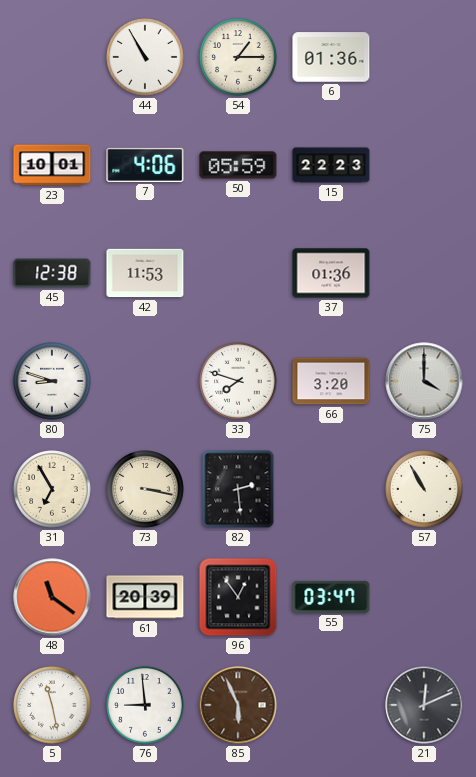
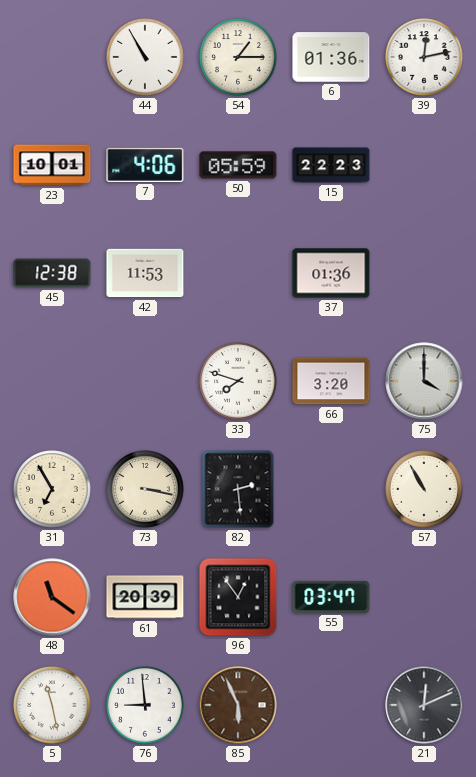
39: none -> 12:13 (424, 57)
80: 8:48 -> none (52, 381)
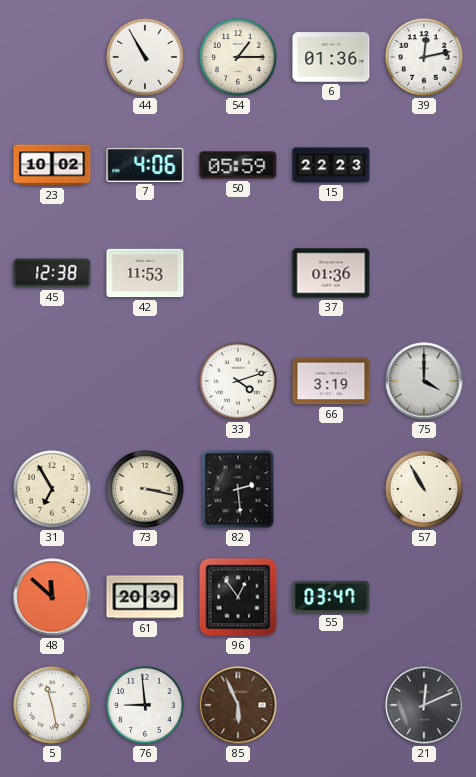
23: 10:01 -> 10:02 (52, 165)
33: 7:48 -> 4:12 (238, 381)
66: 3:20 -> 3:19 (331, 381)
48: 11:21 -> 11:52 (52, 597)
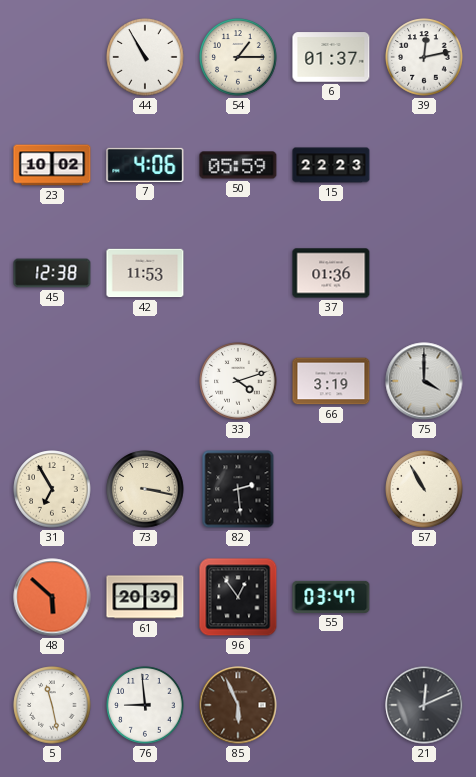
6: 01:36 -> 01:37 (331, 57)
48: 11:52 -> 5:52 (52, 597)
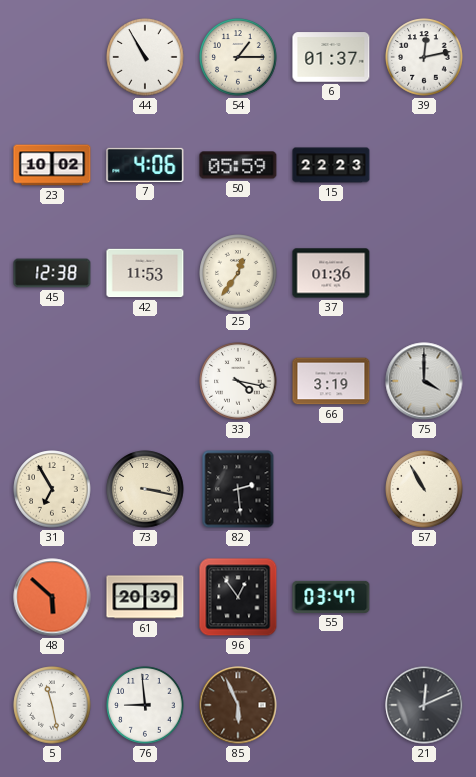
25: none -> 12:36 (238, 273)
33: 4:12 -> 4:17 (238, 381)
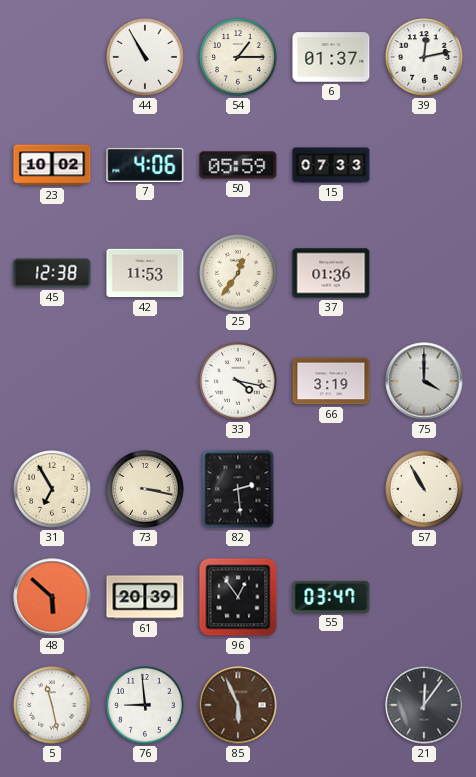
15: 22:23 -> 07:33 (331, 165)
21: 12:11 -> 12:06 (424, 705)
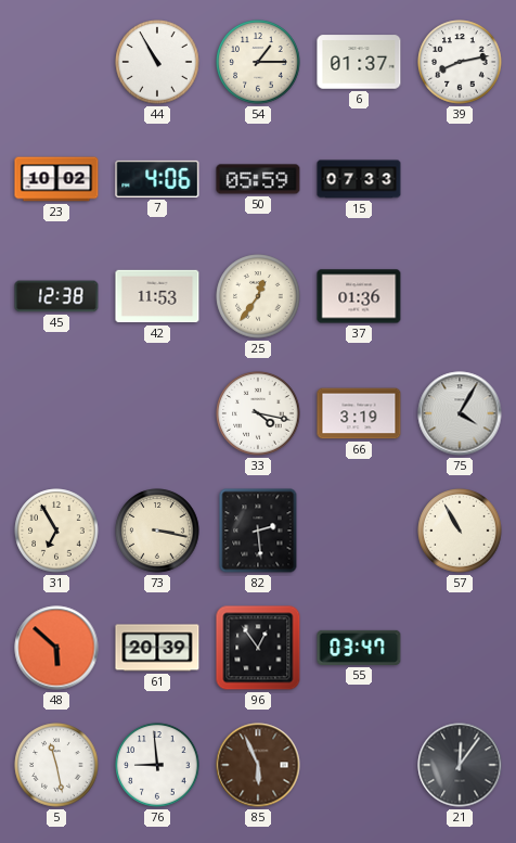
39: 12:13 -> 8:13 (460, 62)
75: 4:00 -> 4:05 (460, 413)
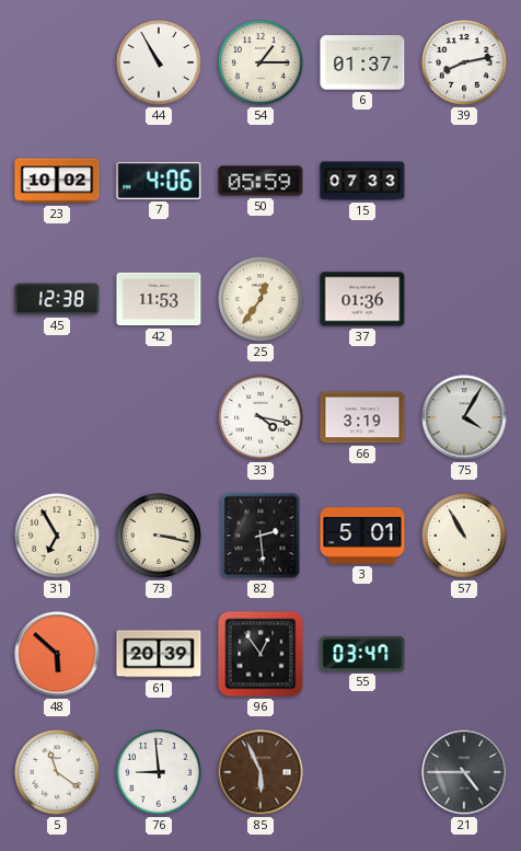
3: none -> 5:01 (362, 536)
5: 11:28 -> 11:21 (57, 772)
21: 12:06 -> 4:45 (464, 772)
